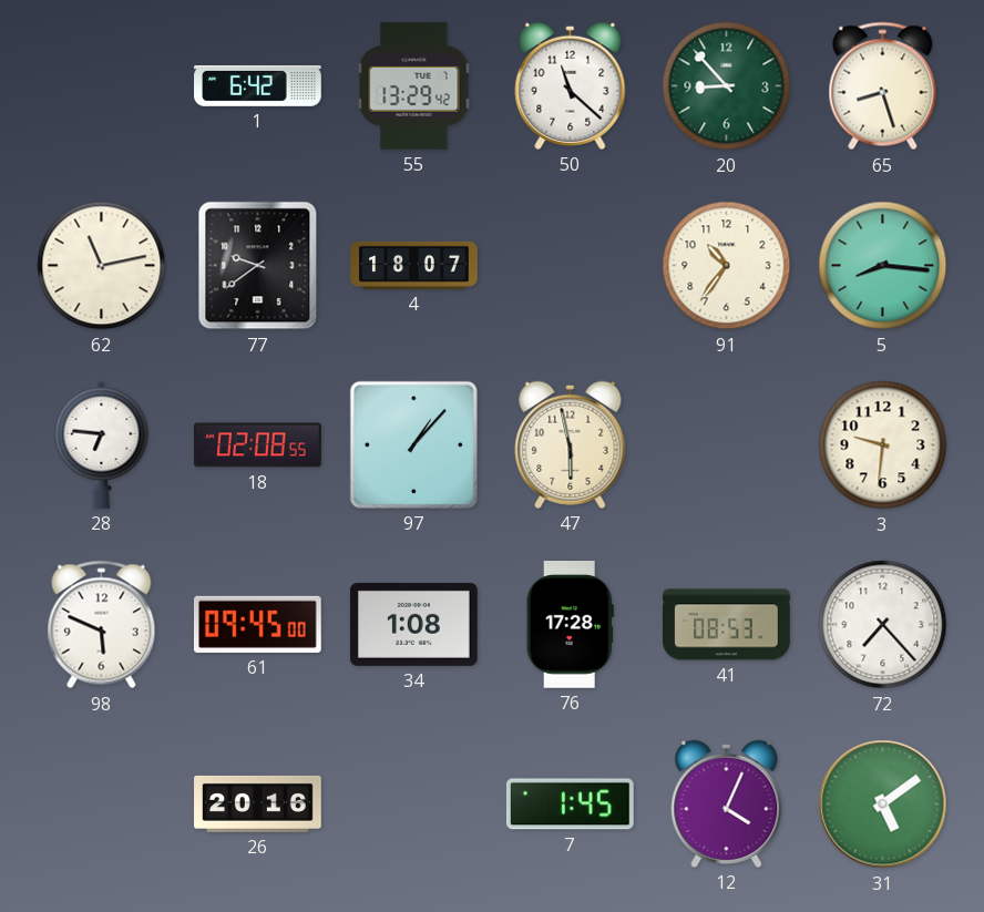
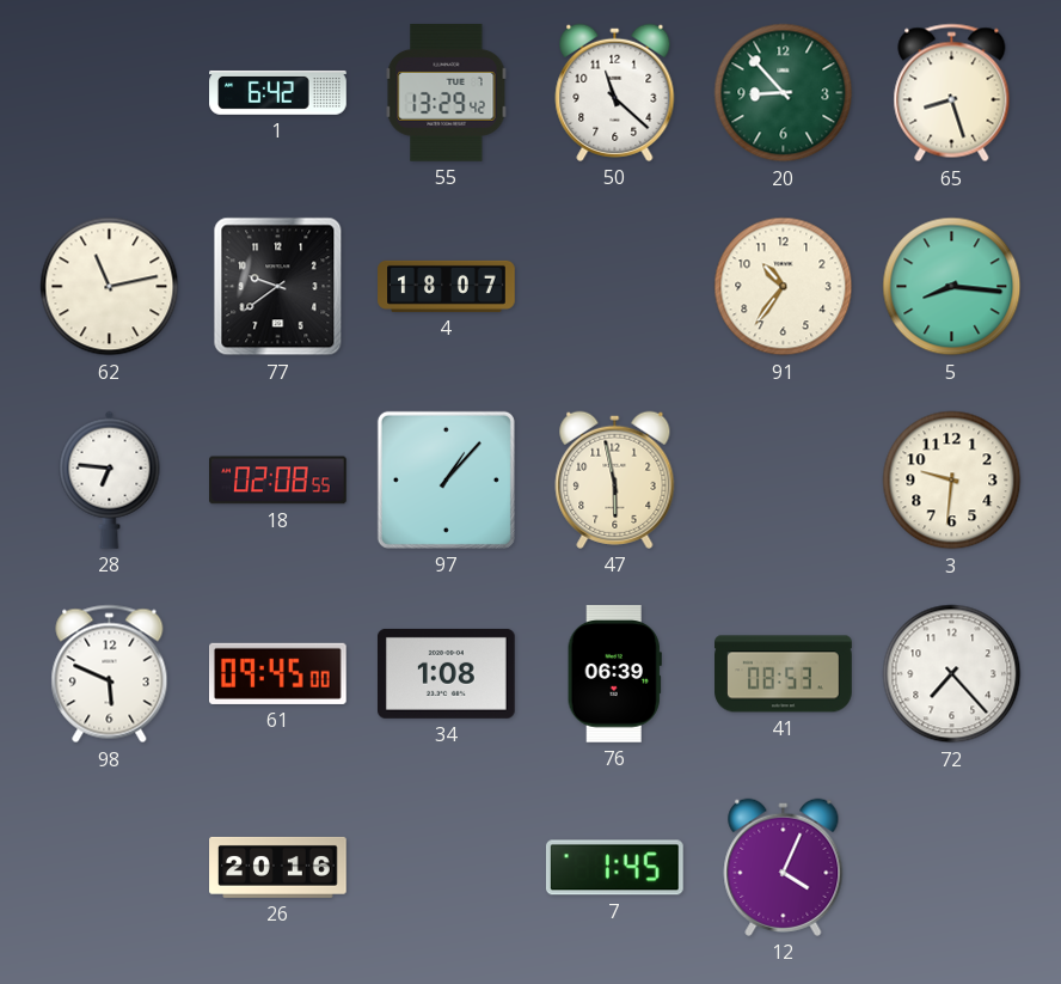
76: 17:28 -> 06:39 (614, 674)
31: 5:09 -> none (883, 805)
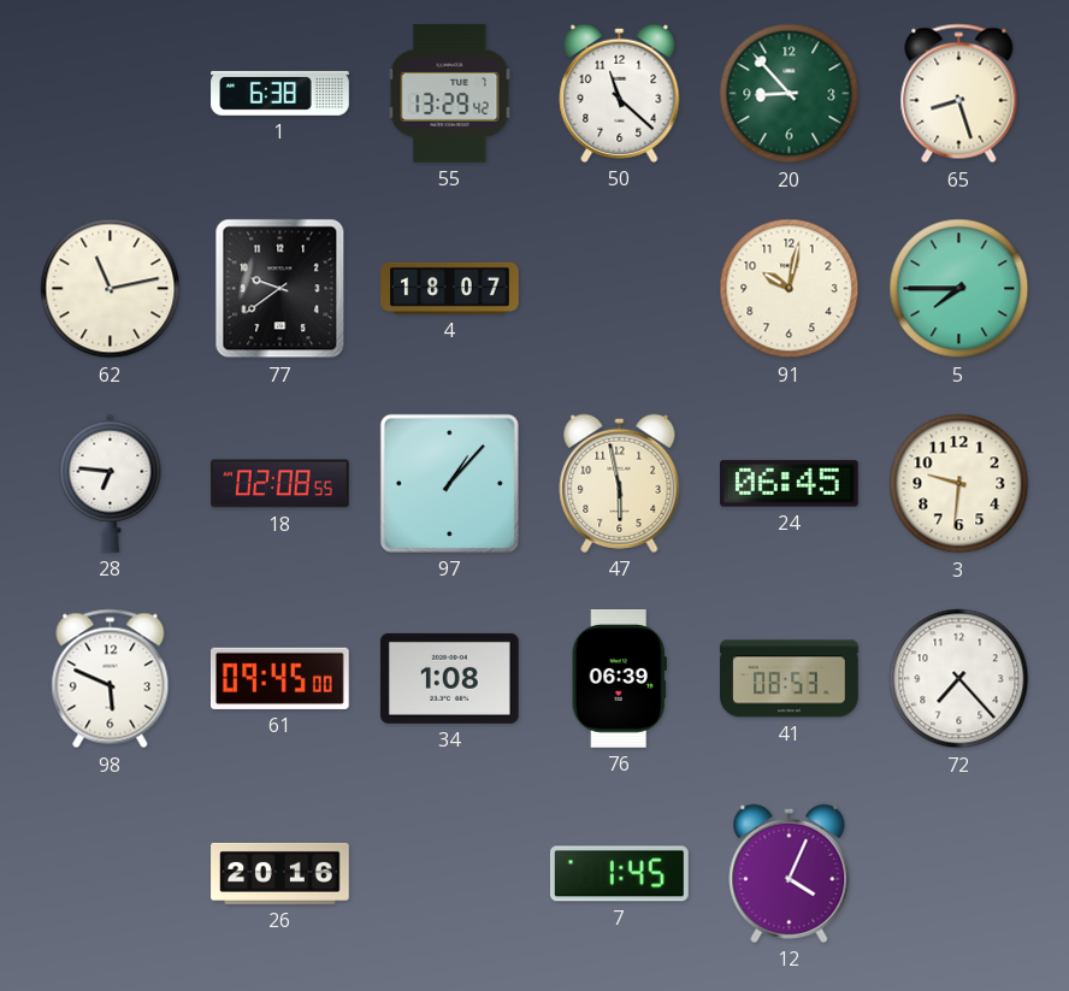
1: 6:42 -> 6:38 (280, 94)
91: 10:36 -> 10:02 (790, 289)
5: 8:16 -> 7:45 (959, 289)
24: none -> 06:45 (790, 484)
